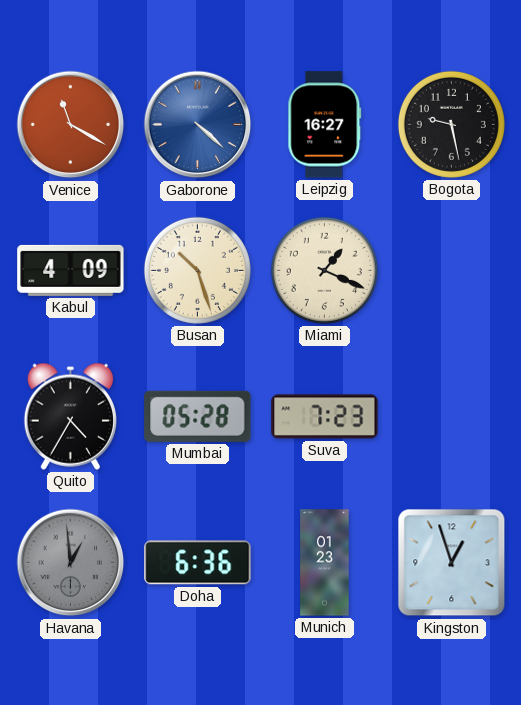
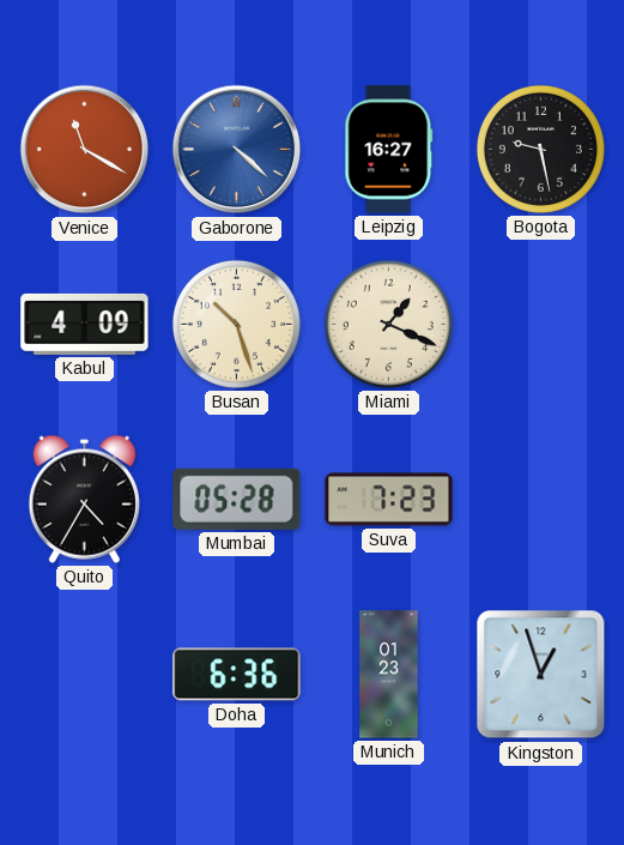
Havana: 12:59 -> none (71, 563)
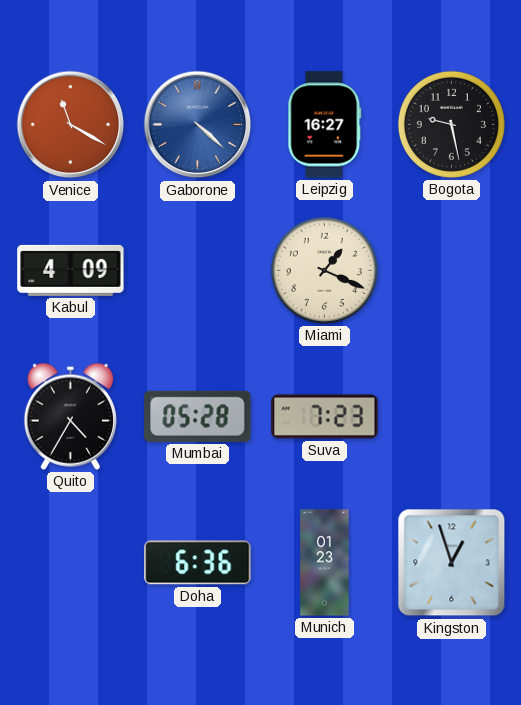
Busan: 10:27 -> none (236, 324)
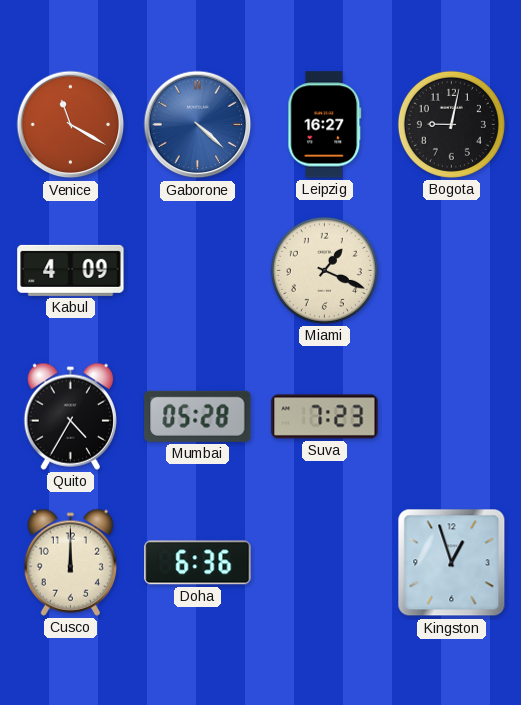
Bogota: 9:28 -> 9:02 (451, 124)
Cusco: none -> 12:00 (70, 562)
Munich: 01:23 -> none (325, 563)
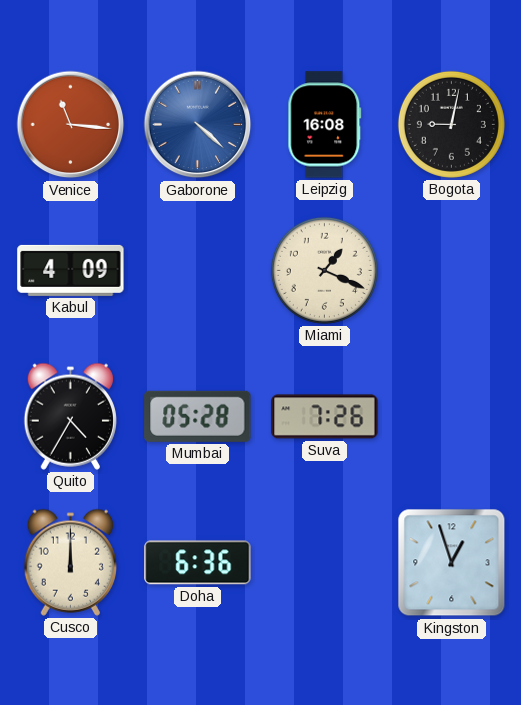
Venice: 11:20 -> 11:16 (71, 125)
Leipzig: 16:27 -> 16:08 (325, 125)
Suva: 7:23 -> 7:26 (325, 417)
